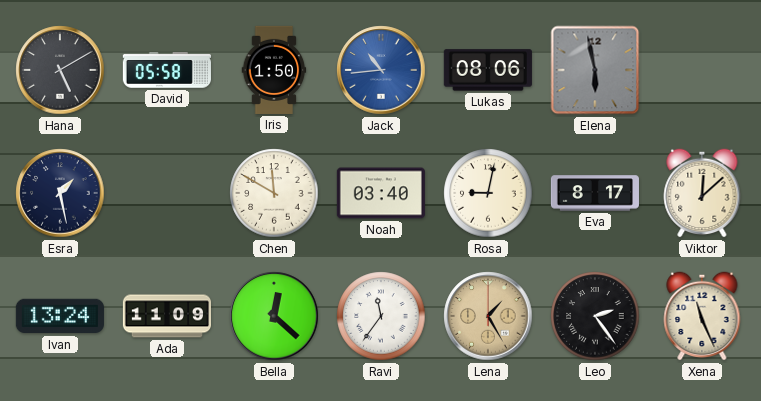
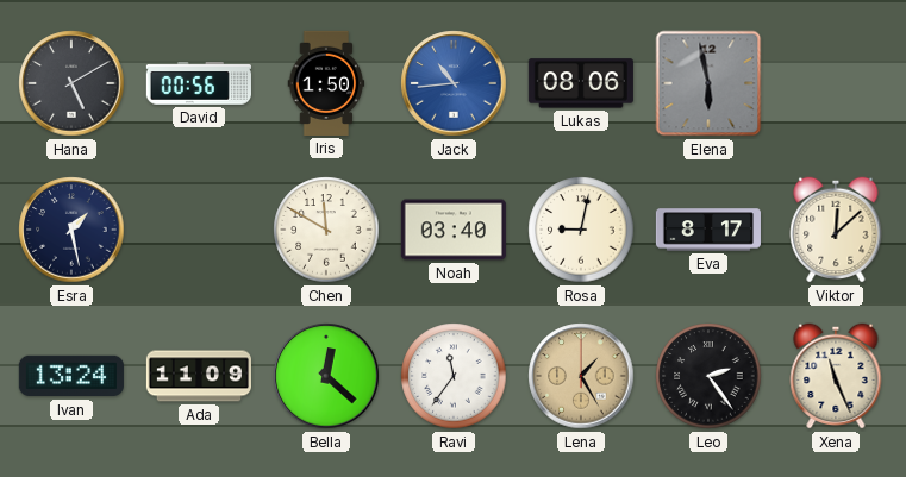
David: 05:58 -> 00:56 (199, 83)
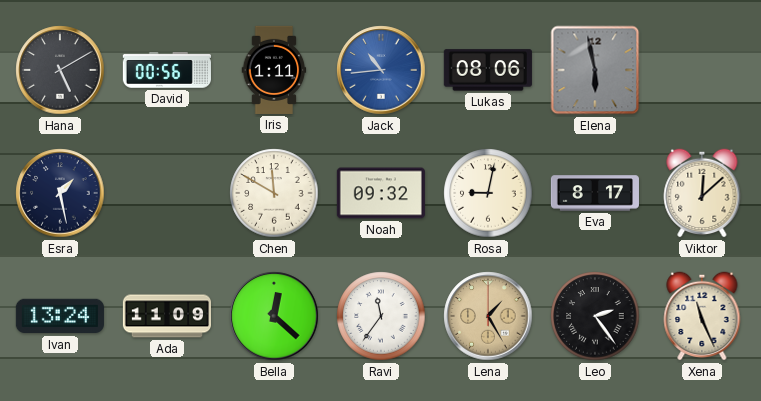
Iris: 1:50 -> 1:11 (274, 70)
Noah: 03:40 -> 09:32 (381, 193)
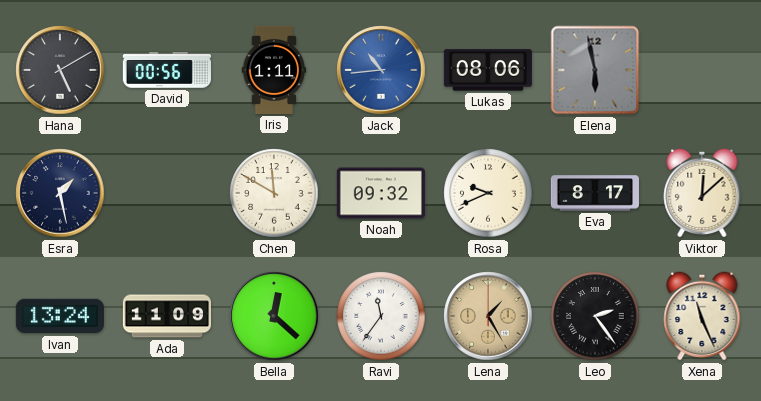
Rosa: 9:02 -> 9:41 (488, 193)
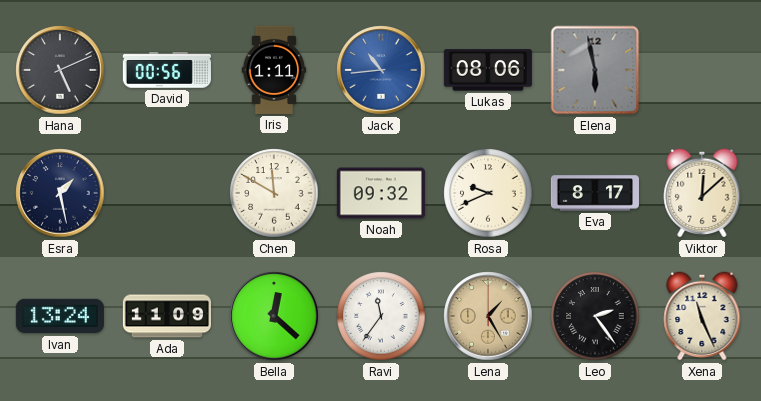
Hana: 5:10 -> 5:11 (60, 70)
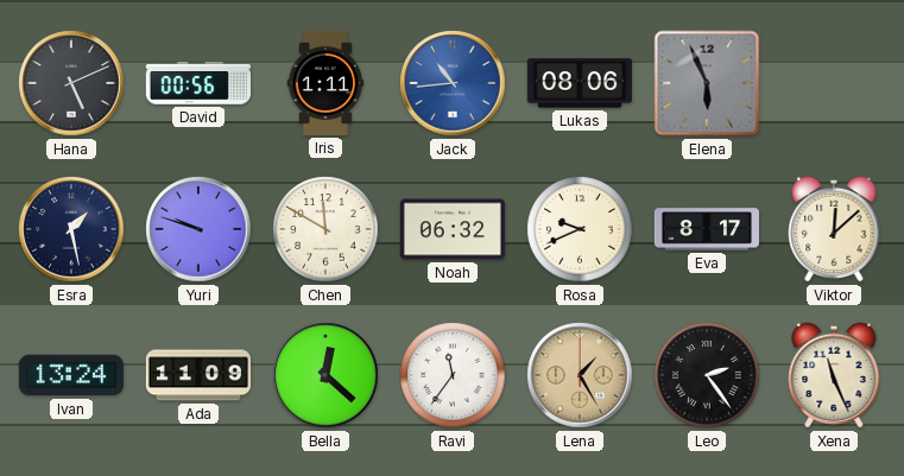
Elena: 5:58 -> 5:56 (707, 83)
Yuri: none -> 9:48 (198, 229)
Noah: 09:32 -> 06:32 (453, 229)
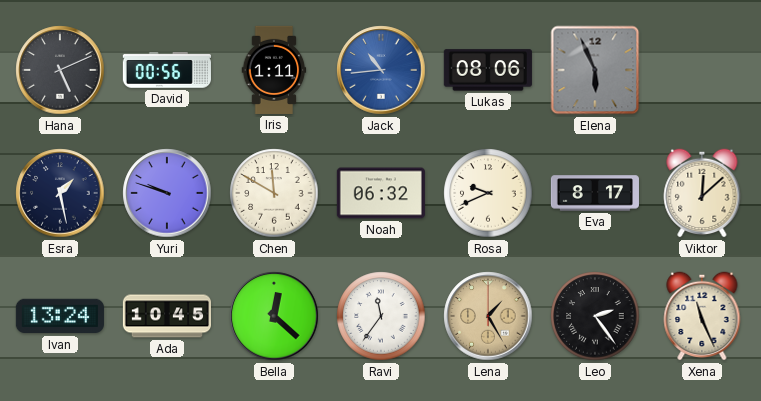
Ada: 11:09 -> 10:45 (166, 316)
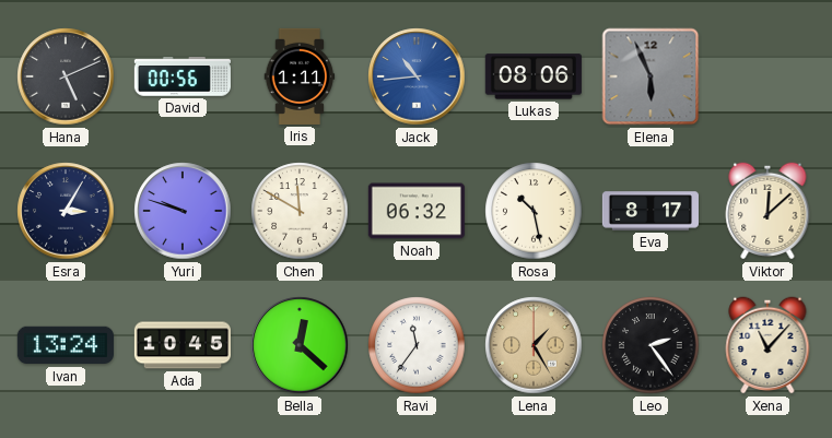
Esra: 1:28 -> 3:05 (66, 211)
Rosa: 9:41 -> 10:28 (534, 211)
Xena: 11:26 -> 11:07 (767, 345)
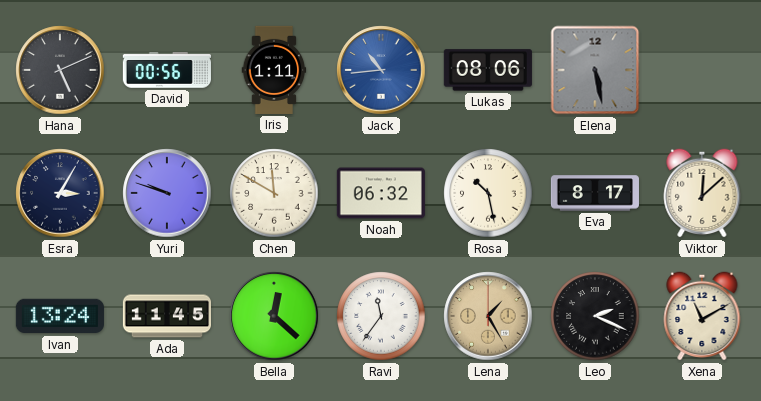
Elena: 5:56 -> 5:28 (595, 70)
Ada: 10:45 -> 11:45 (166, 316)
Leo: 2:24 -> 2:19 (595, 316)
Xena: 11:07 -> 11:10 (702, 316)
